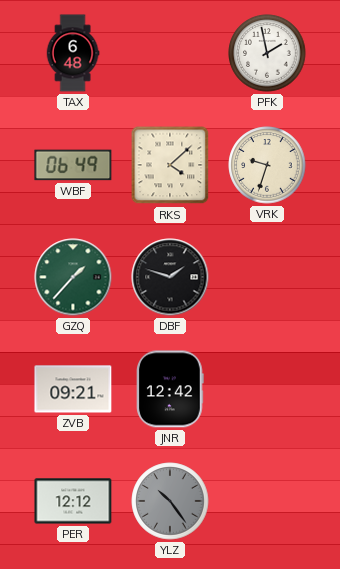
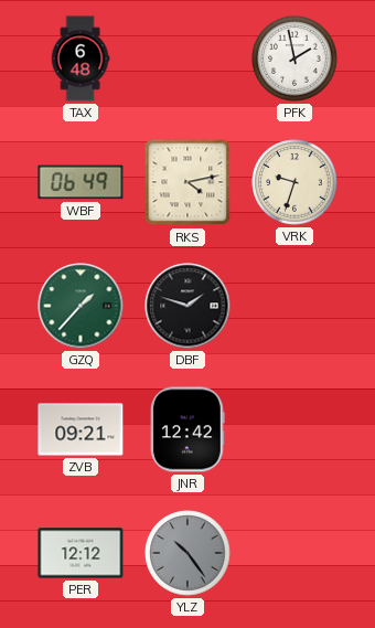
RKS: 4:08 -> 4:13 (187, 182)
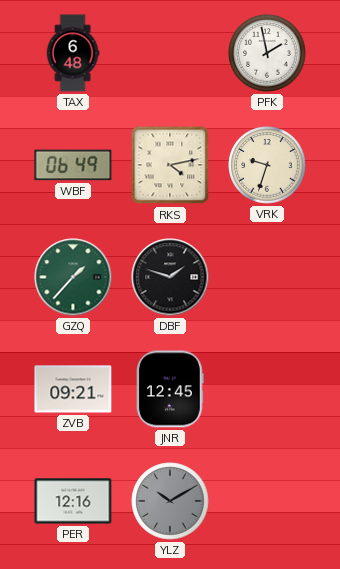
JNR: 12:42 -> 12:45 (171, 389)
PER: 12:12 -> 12:16 (73, 501)
YLZ: 10:24 -> 10:10 (170, 501)
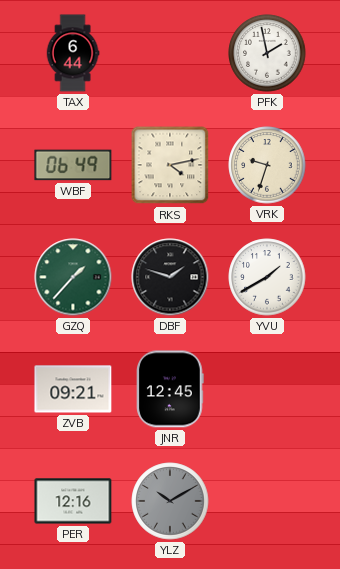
TAX: 6:48 -> 6:44 (73, 53)
YVU: none -> 1:40 (267, 277)
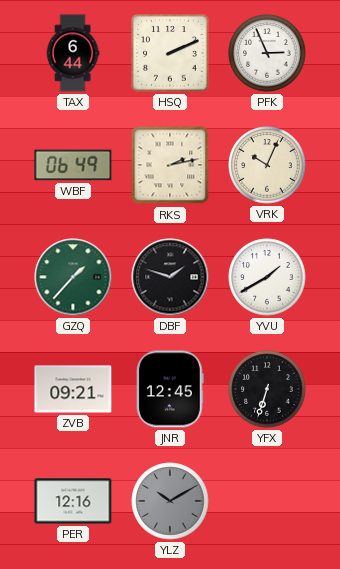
HSQ: none -> 2:11 (170, 53)
PFK: 1:58 -> 2:56 (267, 53)
RKS: 4:13 -> 2:13 (170, 165)
VRK: 9:33 -> 10:04 (267, 165)
YFX: none -> 6:33 (267, 389)
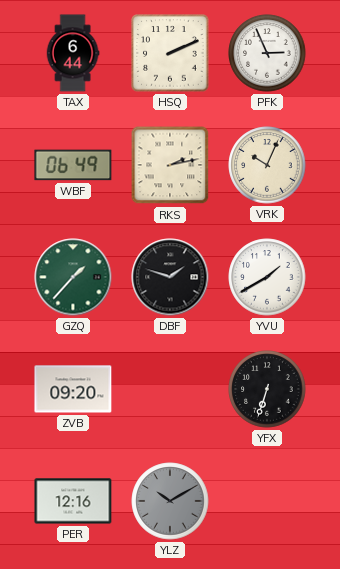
ZVB: 09:21 -> 09:20 (73, 389)
JNR: 12:45 -> none (171, 389)
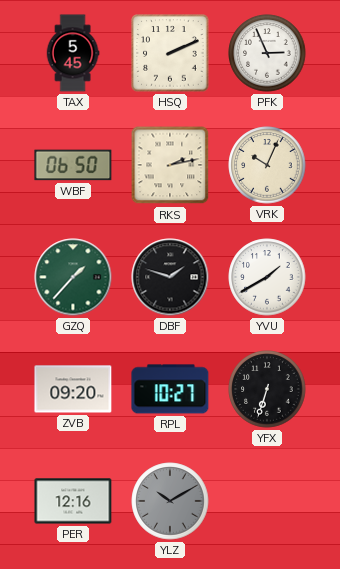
TAX: 6:44 -> 5:45 (73, 53)
WBF: 06:49 -> 06:50 (73, 165)
RPL: none -> 10:27 (170, 389)
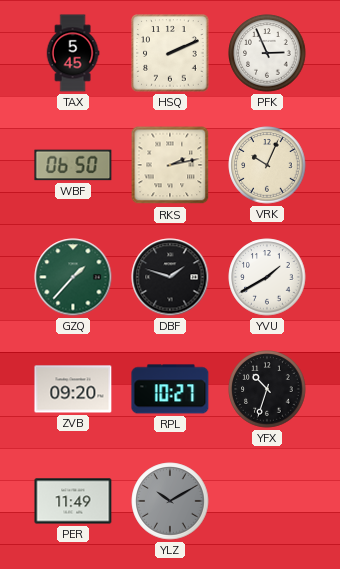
YFX: 6:33 -> 10:33 (267, 389)
PER: 12:16 -> 11:49 (73, 501)
